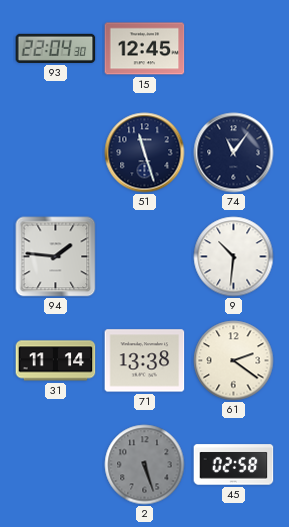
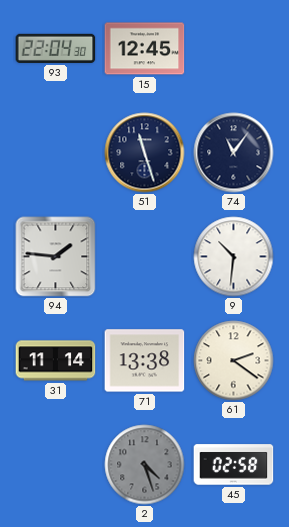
2: 5:27 -> 4:27 (145, 465)
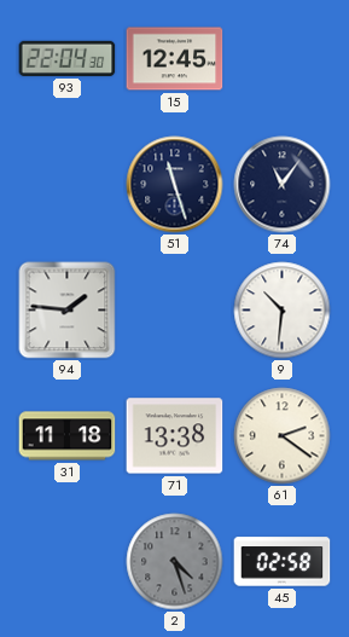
31: 11:14 -> 11:18 (68, 436)
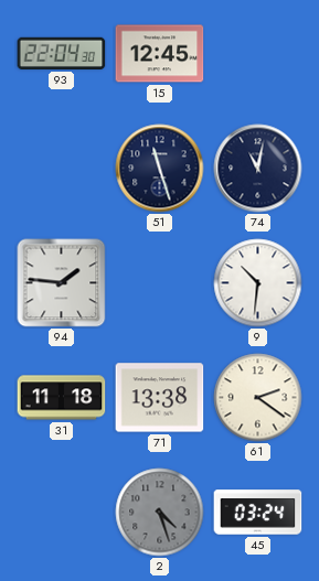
74: 11:06 -> 11:02 (258, 169)
45: 02:58 -> 03:24 (258, 513)
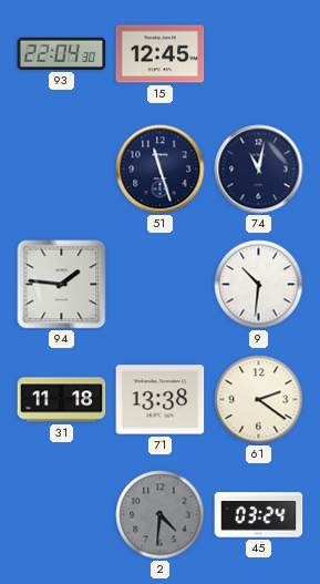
2: 4:27 -> 4:31 (161, 515)
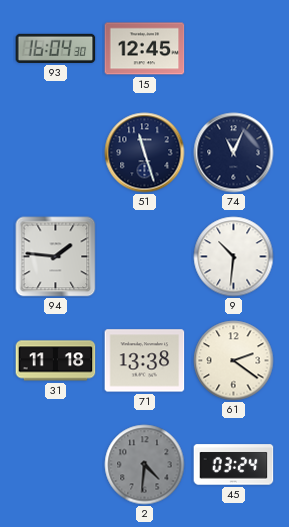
93: 22:04 -> 16:04 (56, 48)
74: 11:02 -> 11:04 (234, 153)
